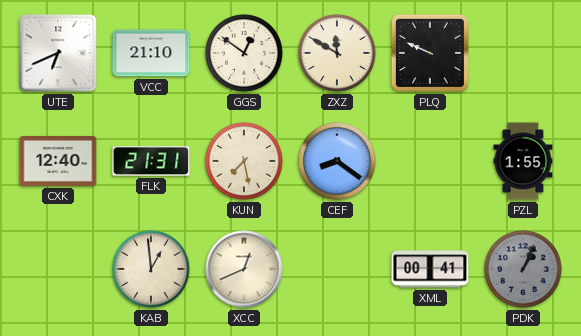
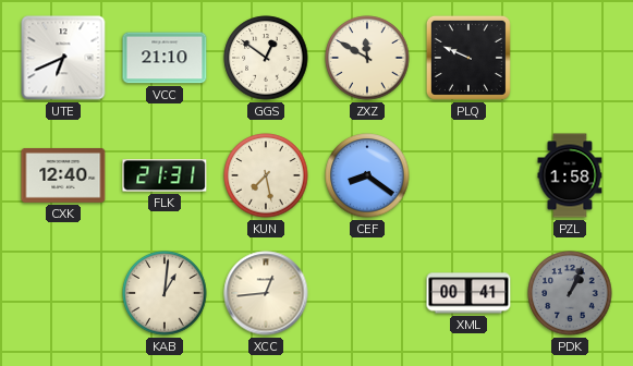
PZL: 1:55 -> 1:58 (570, 175)
KAB: 12:59 -> 1:01 (165, 293)
XCC: 12:41 -> 12:44 (266, 293)
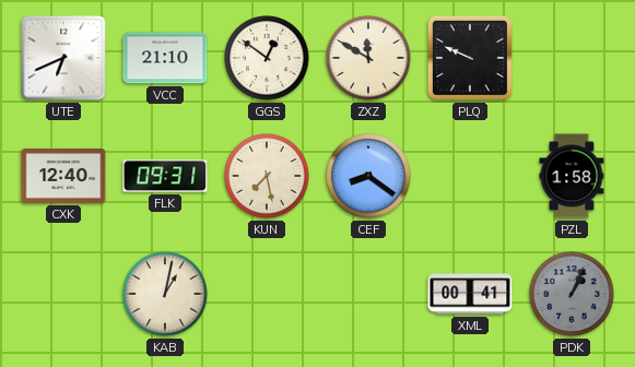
FLK: 21:31 -> 09:31 (165, 176)
KAB: 1:01 -> 1:02 (165, 294)
XCC: 12:44 -> none (266, 293)
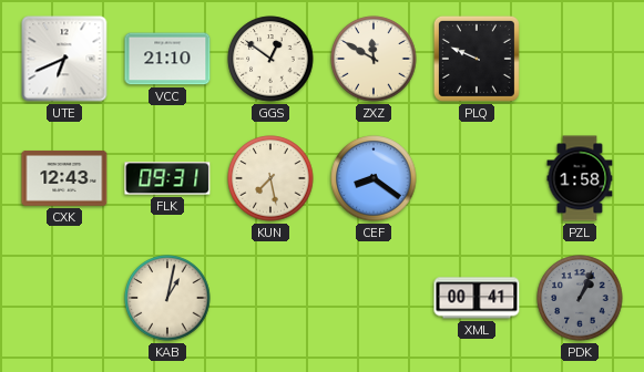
CXK: 12:40 -> 12:43 (64, 178)
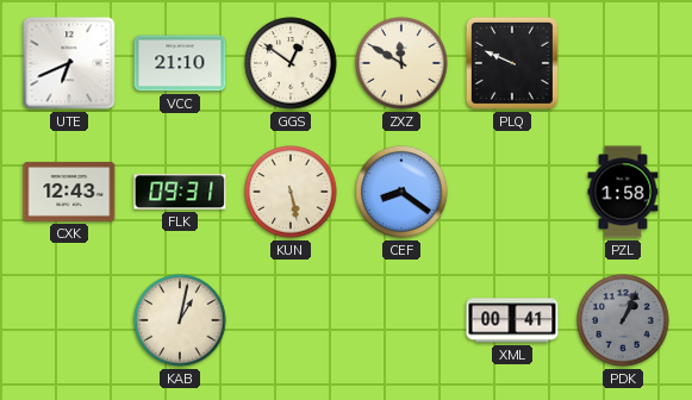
KUN: 7:28 -> 5:28 (291, 192)
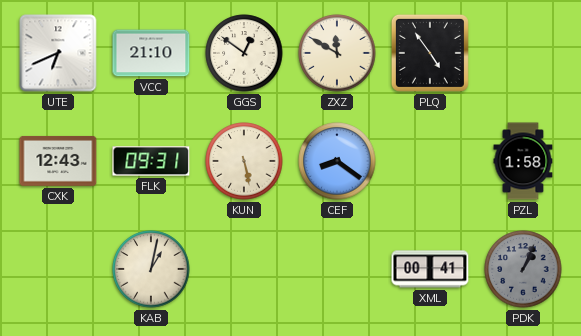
PLQ: 9:49 -> 4:54 (430, 53)
